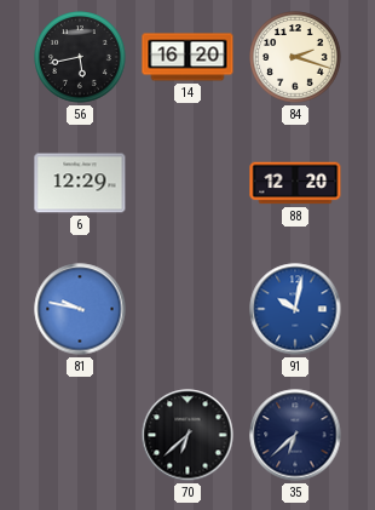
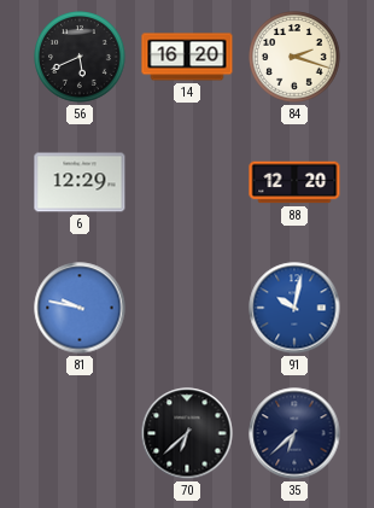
56: 5:43 -> 5:41 (80, 57)
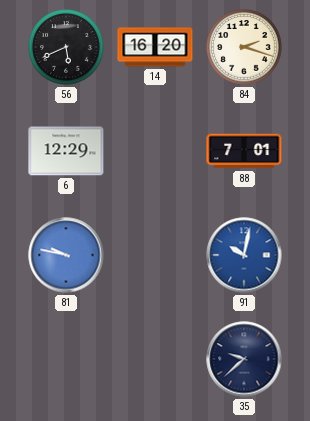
88: 12:20 -> 7:01 (244, 151)
70: 6:38 -> none (187, 433)
35: 6:38 -> 9:38 (244, 359)
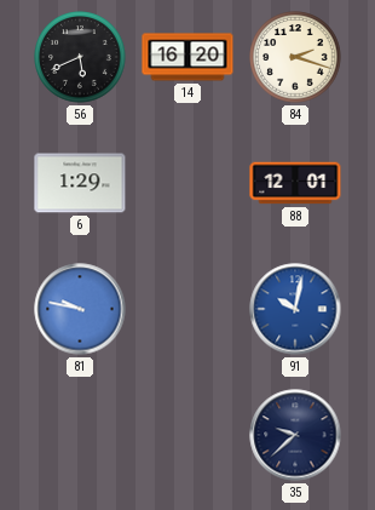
6: 12:29 -> 1:29 (80, 183)
88: 7:01 -> 12:01 (295, 183)
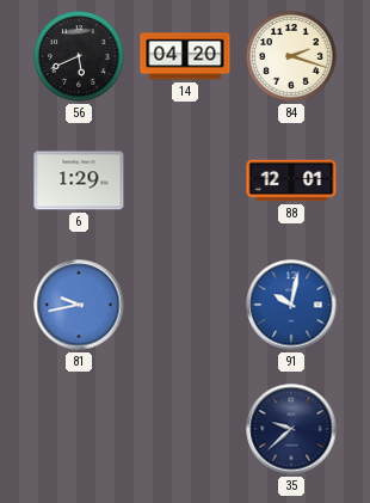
14: 16:20 -> 04:20 (185, 56)
81: 9:47 -> 9:43 (79, 305)
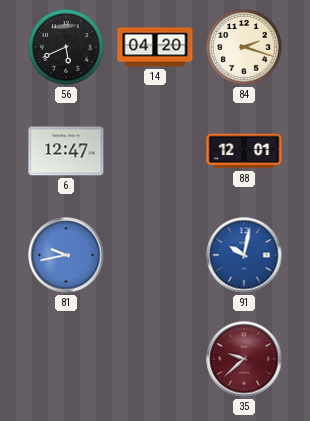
6: 1:29 -> 12:47 (66, 151)
35 dial: navy -> burgundy (244, 359)
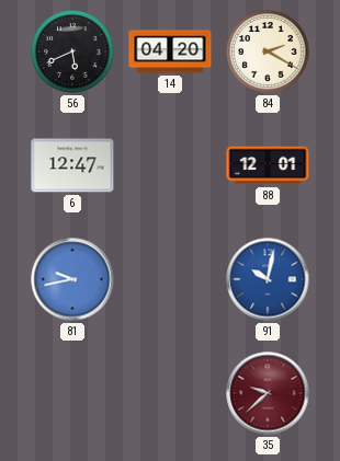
84: 2:18 -> 2:20 (268, 51)
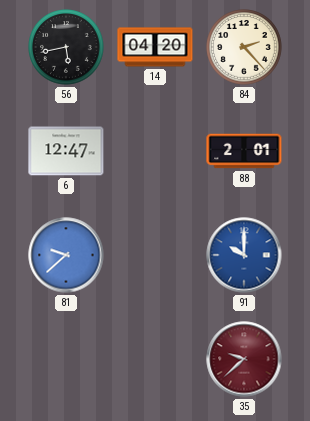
56: 5:41 -> 5:43 (66, 47)
84: 2:20 -> 2:23 (244, 47)
88: 12:01 -> 2:01 (244, 151)
81: 9:43 -> 9:38 (66, 255)
91: 10:02 -> 10:00 (244, 255)
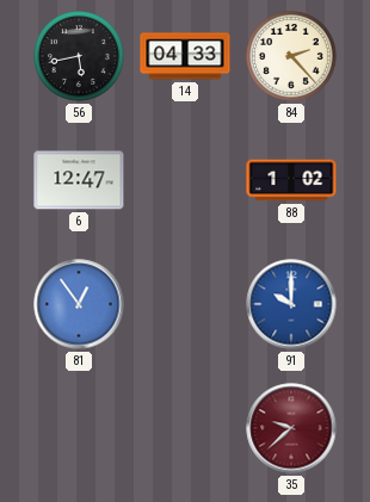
14: 04:20 -> 04:33 (185, 56)
88: 2:01 -> 1:02 (291, 180)
81: 9:38 -> 12:54 (79, 304)
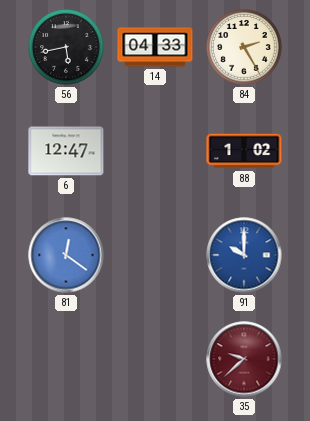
84: 2:23 -> 2:25 (244, 47)
81: 12:54 -> 12:21 (66, 255)
